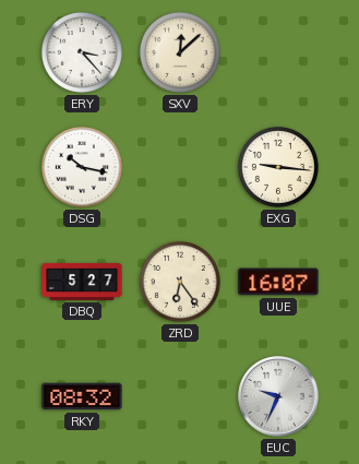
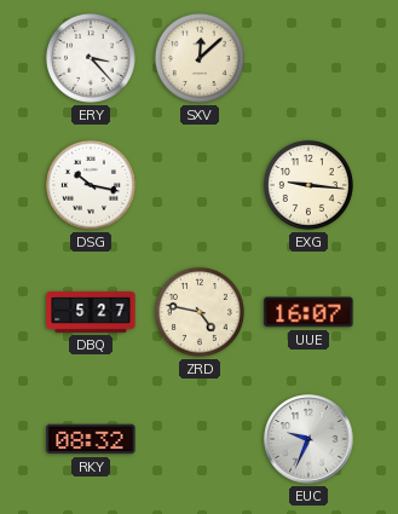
ZRD: 6:24 -> 4:47 (200, 312)
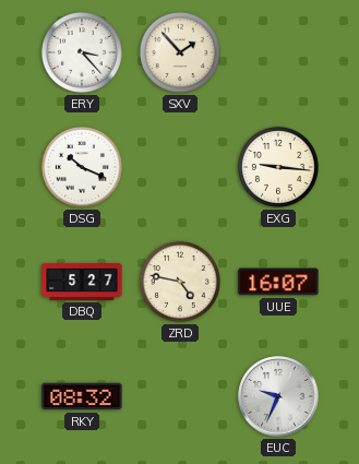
SXV: 12:08 -> 1:53 (180, 52)
DSG: 10:17 -> 10:19 (82, 167)
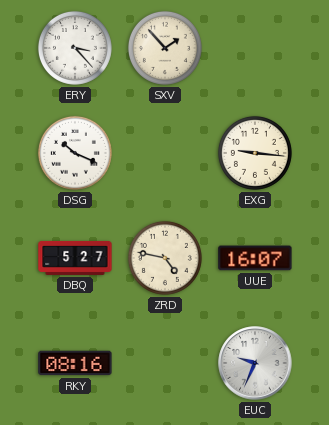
RKY: 08:32 -> 08:16 (75, 363)
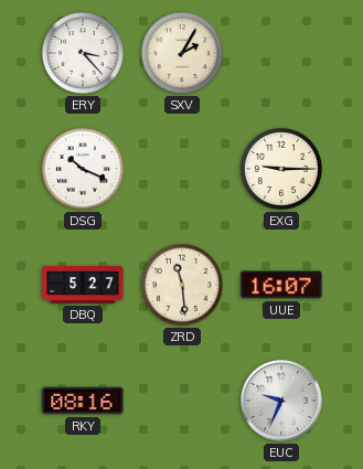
SXV: 1:53 -> 2:05 (182, 53)
EXG: 9:16 -> 9:15 (281, 169)
ZRD: 4:47 -> 11:29 (182, 285)
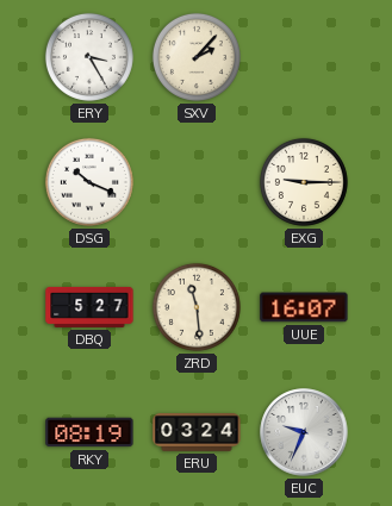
ERY: 3:23 -> 3:25 (89, 57)
SXV: 2:05 -> 2:07 (197, 57)
RKY: 08:16 -> 08:19 (89, 432)
ERU: none -> 03:24 (197, 433)
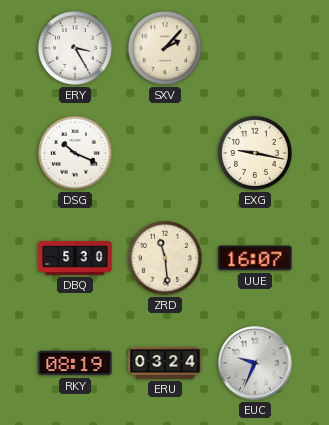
EXG: 9:15 -> 9:17 (255, 153)
DBQ: 5:27 -> 5:30 (75, 258)
